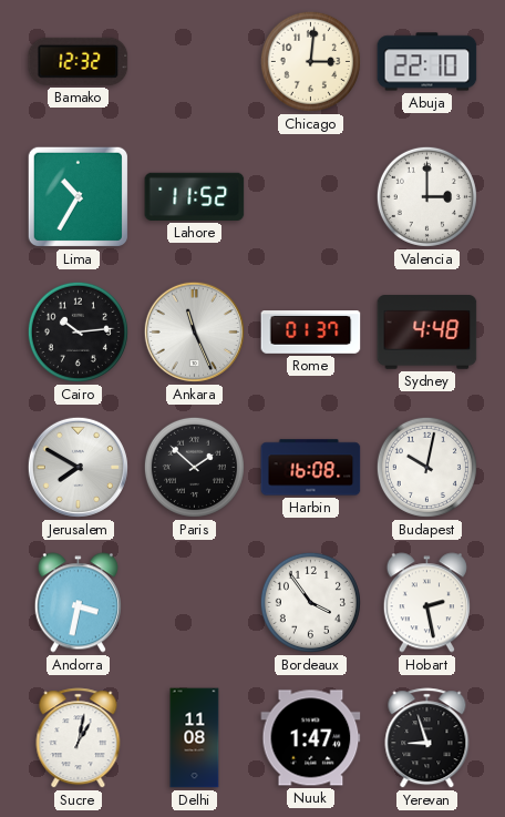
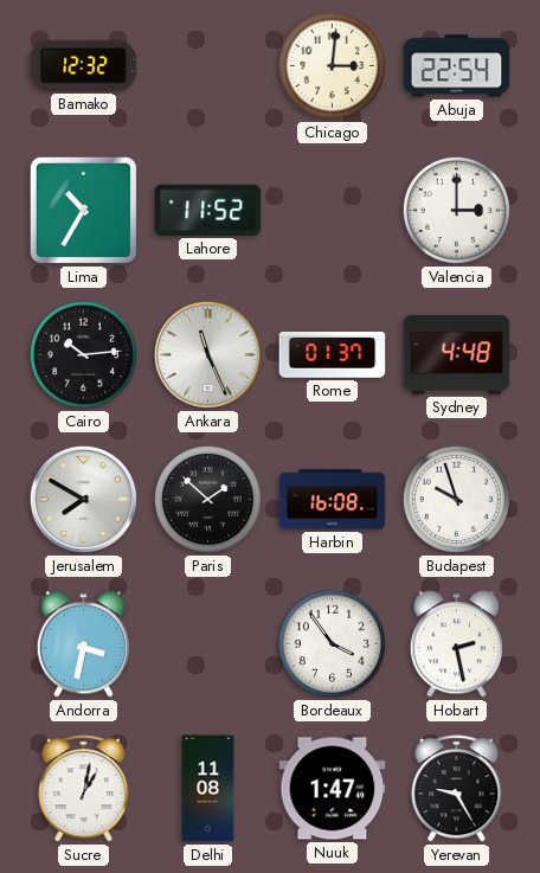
Abuja: 22:10 -> 22:54 (457, 66)
Budapest: 10:02 -> 9:57 (456, 499)
Yerevan: 8:57 -> 9:25 (457, 789)
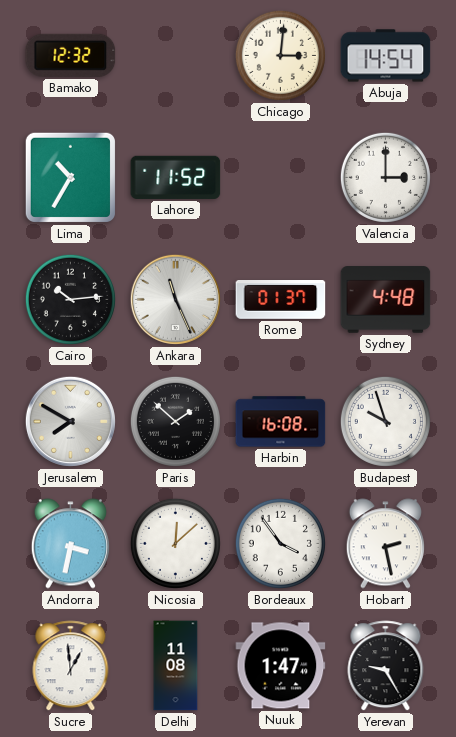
Abuja: 22:54 -> 14:54 (386, 56)
Nicosia: none -> 12:08 (175, 543)
Sucre: 1:02 -> 12:59 (71, 666)
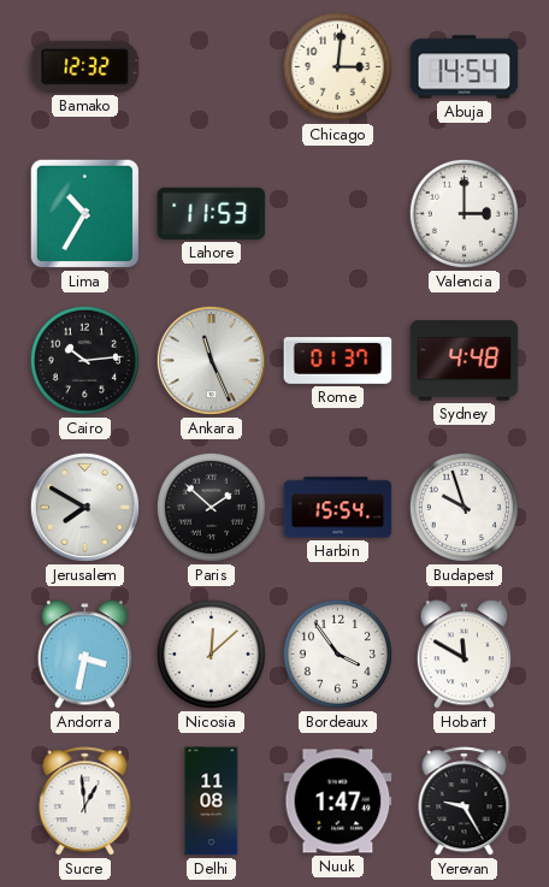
Lahore: 11:52 -> 11:53 (212, 213)
Harbin: 16:08 -> 15:54 (338, 508)
Hobart: 2:28 -> 11:50 (464, 655)
